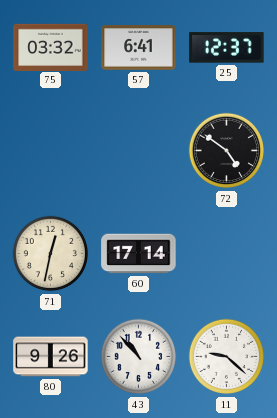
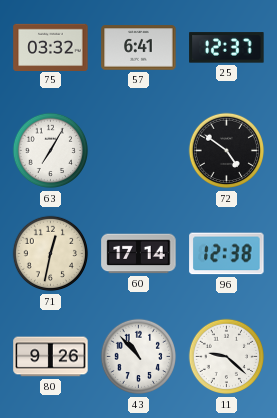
63: none -> 7:05 (51, 151)
96: none -> 12:38 (227, 254)
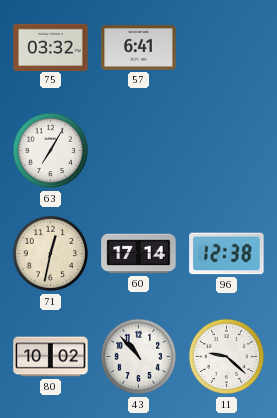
25: 12:37 -> none (227, 48)
72: 4:51 -> none (227, 151)
80: 9:26 -> 10:02 (51, 357)
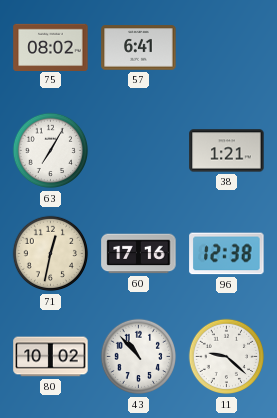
75: 03:32 -> 08:02 (51, 47)
38: none -> 1:21 (227, 151)
60: 17:14 -> 17:16 (139, 254)
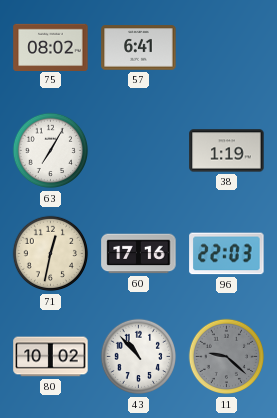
38: 1:21 -> 1:19 (227, 151)
96: 12:38 -> 22:03 (227, 254)
11 dial: white -> grey (227, 357)
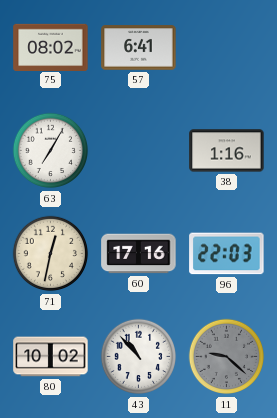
38: 1:19 -> 1:16 (227, 151)
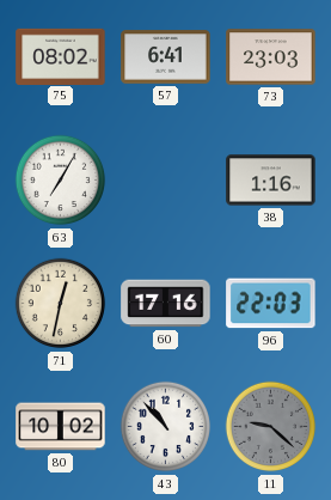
73: none -> 23:03 (271, 57)
